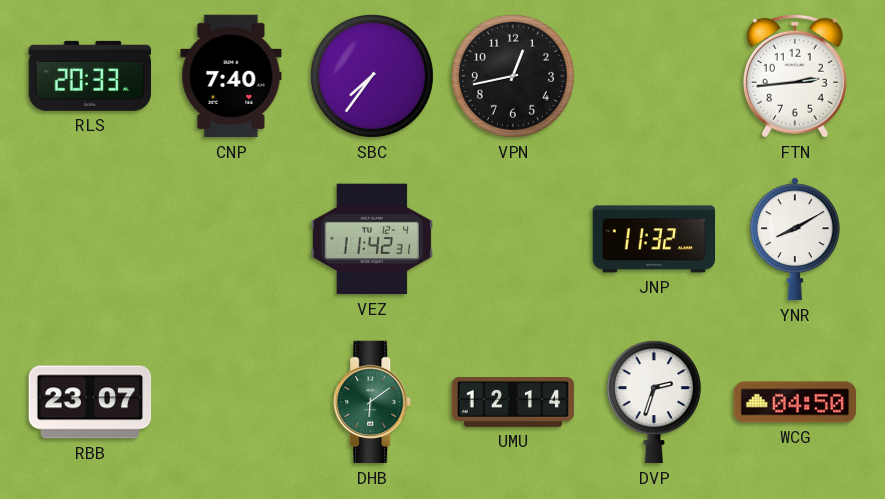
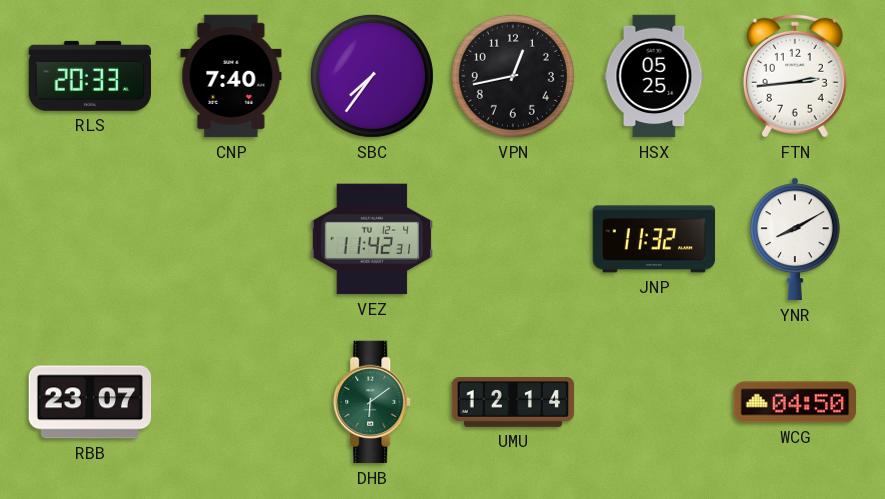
HSX: none -> 05:25 (654, 76)
DVP: 2:33 -> none (654, 402)
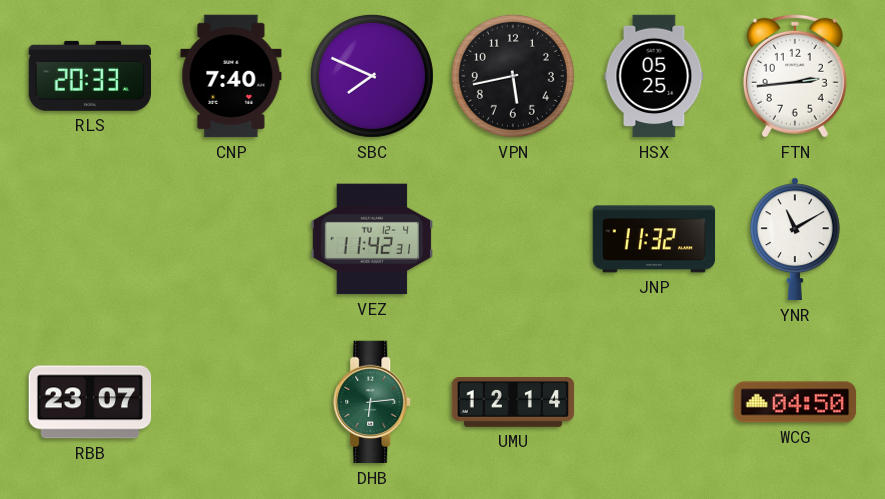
SBC: 7:36 -> 7:49 (372, 76)
VPN: 12:43 -> 5:43 (513, 76)
YNR: 8:10 -> 11:10 (795, 239)
DHB: 6:09 -> 6:14 (373, 402)
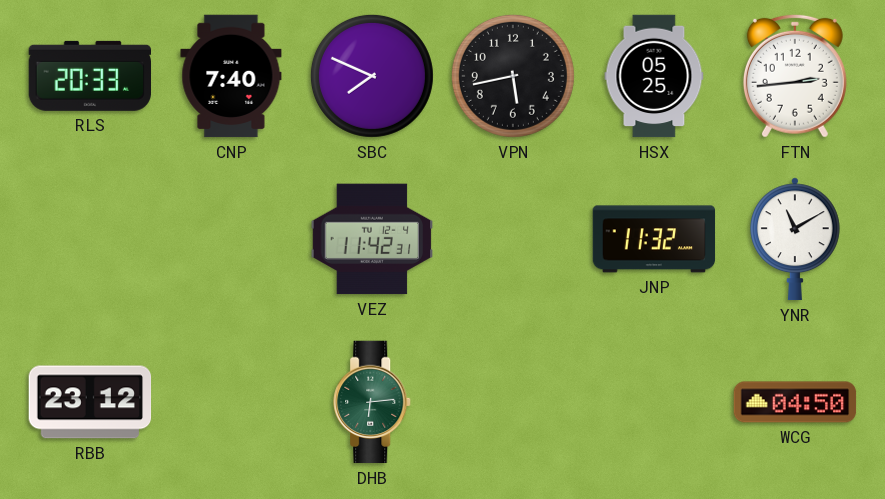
RBB: 23:07 -> 23:12 (90, 402)
UMU: 12:14 -> none (513, 403)
